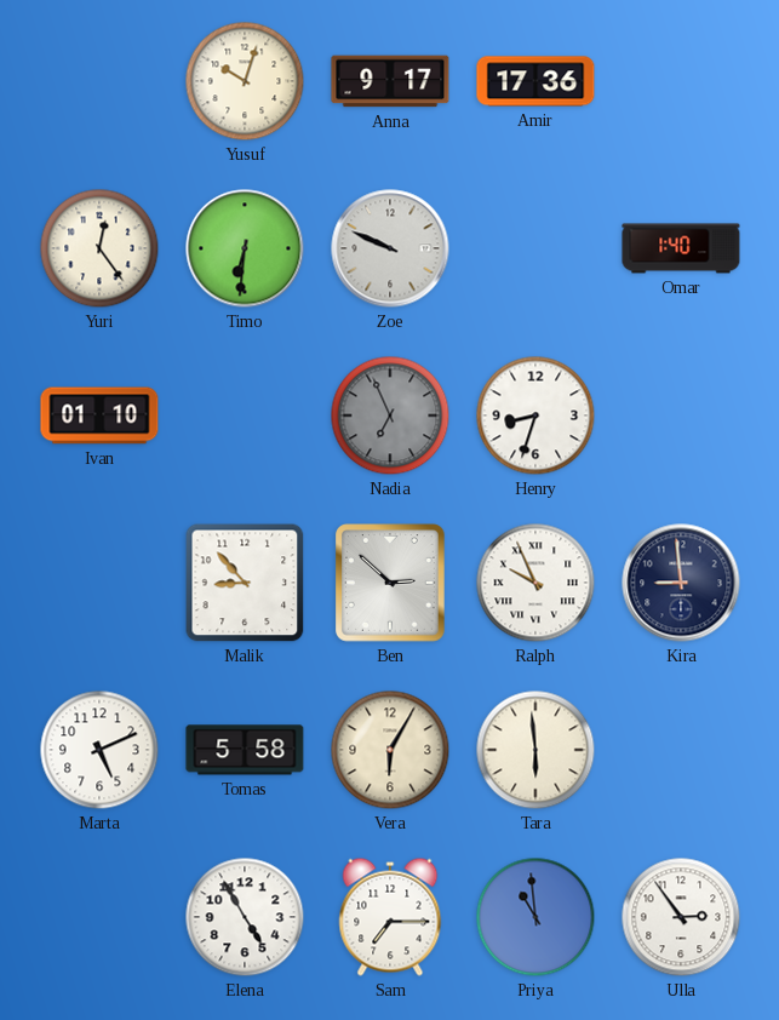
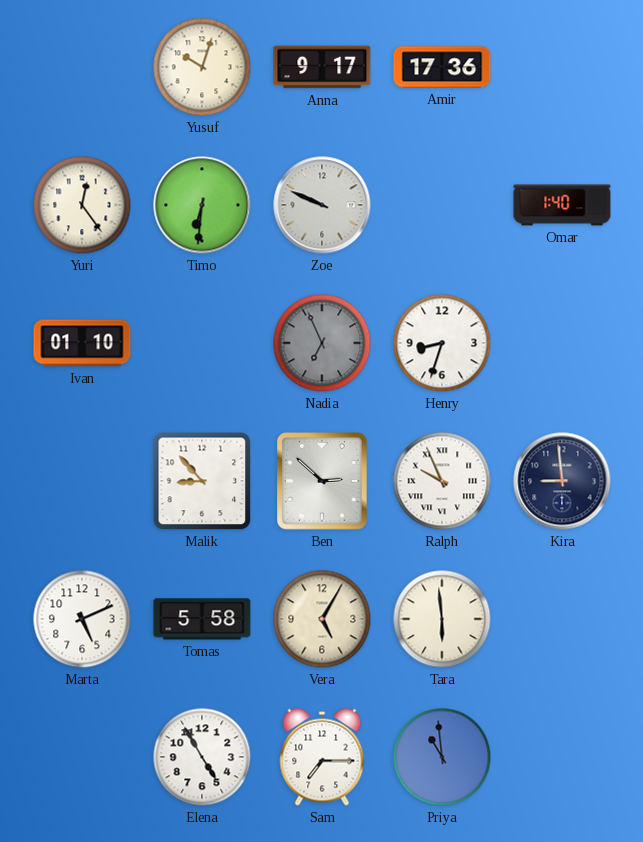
Vera: 6:05 -> 5:05 (322, 619)
Ulla: 2:54 -> none (681, 917)
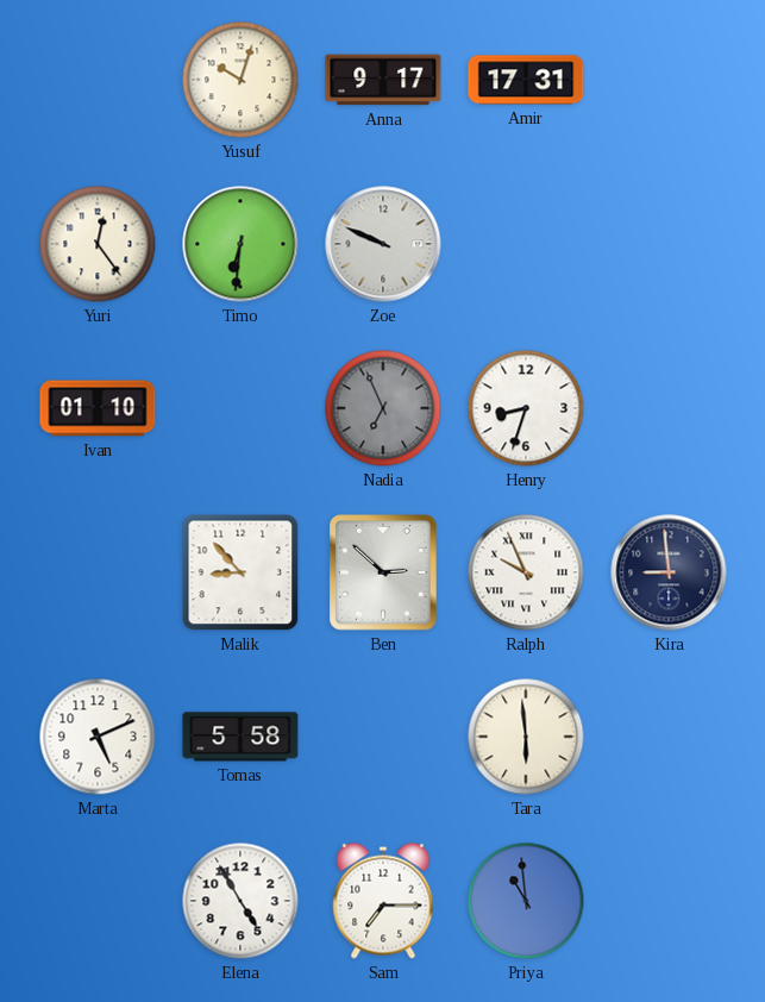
Amir: 17:36 -> 17:31 (526, 80)
Omar: 1:40 -> none (562, 205)
Vera: 5:05 -> none (322, 619)
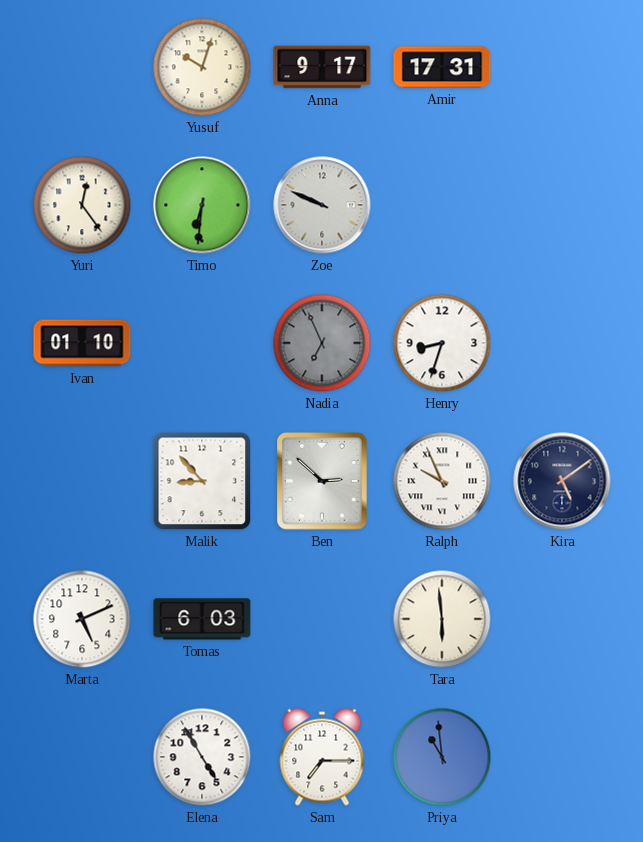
Kira: 8:59 -> 5:09 (562, 481)
Tomas: 5:58 -> 6:03 (202, 619)
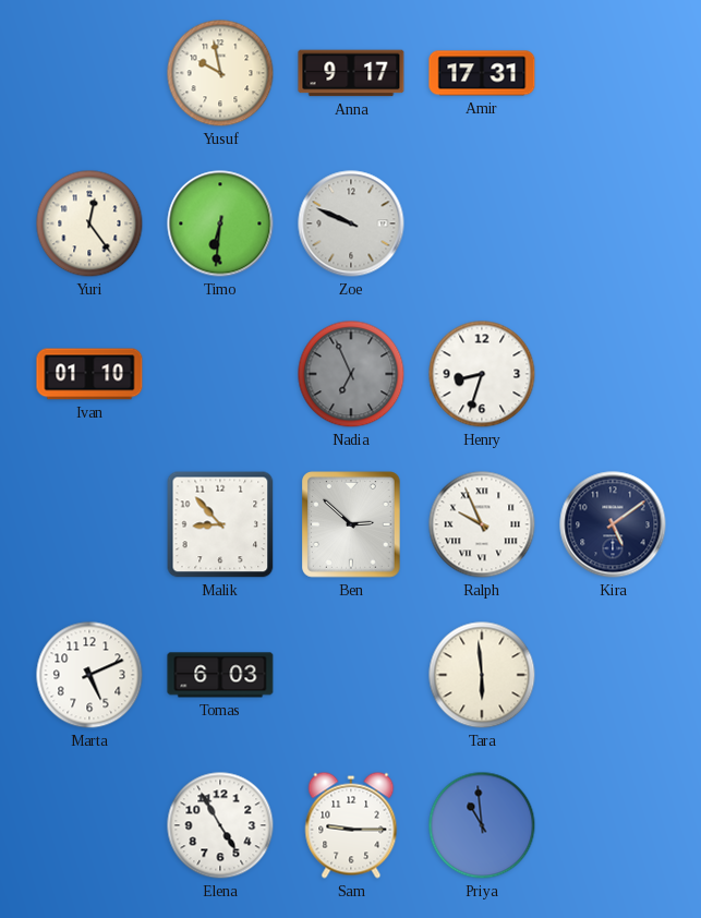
Yusuf: 10:03 -> 9:58 (220, 73)
Sam: 7:15 -> 9:15 (351, 825)
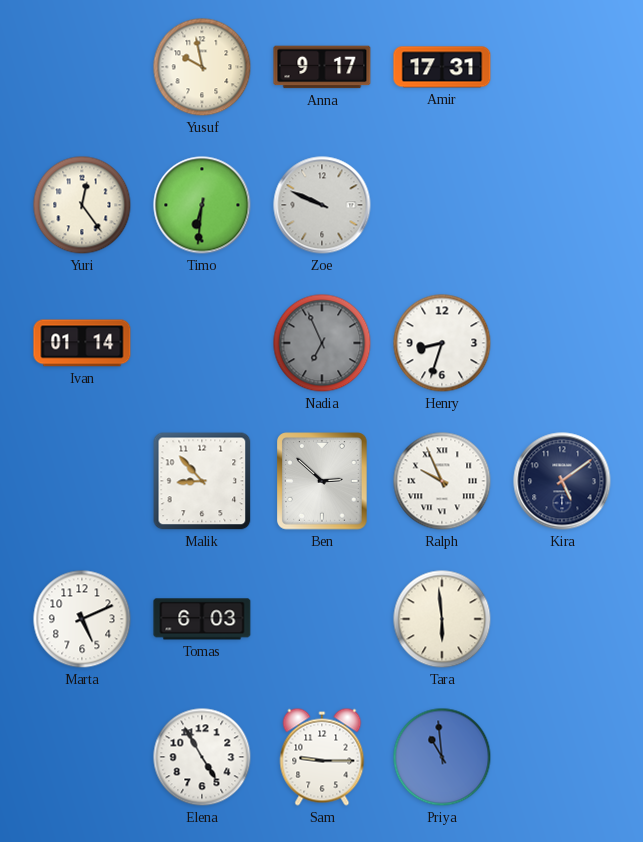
Ivan: 01:10 -> 01:14 (82, 343)
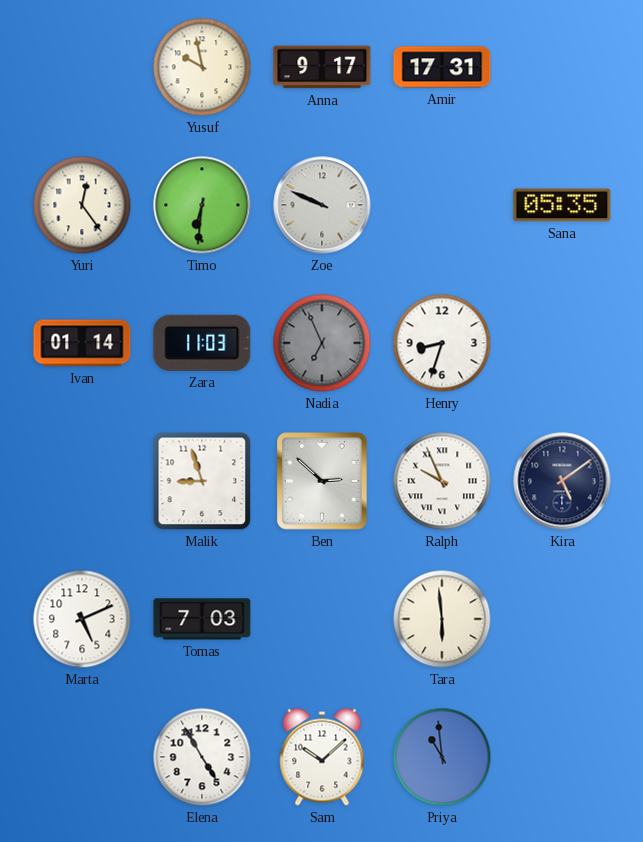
Sana: none -> 05:35 (562, 205)
Zara: none -> 11:03 (202, 343)
Malik: 8:53 -> 8:57 (202, 481)
Tomas: 6:03 -> 7:03 (202, 619)
Sam: 9:15 -> 10:08 (322, 757)
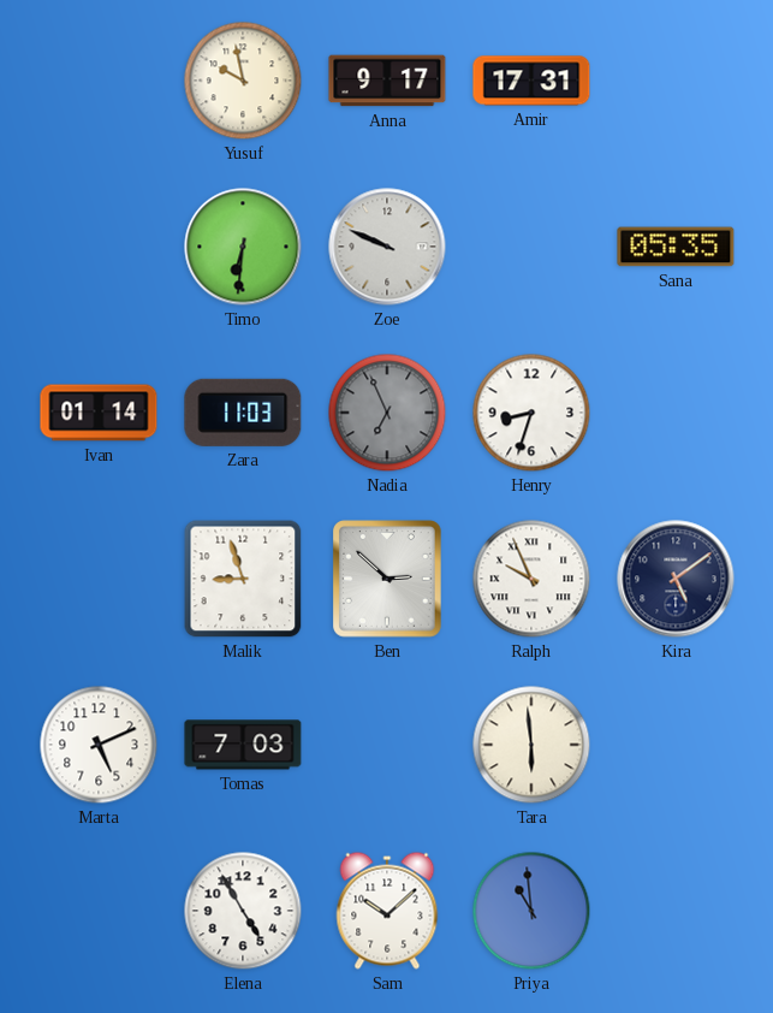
Yuri: 12:24 -> none (82, 205)
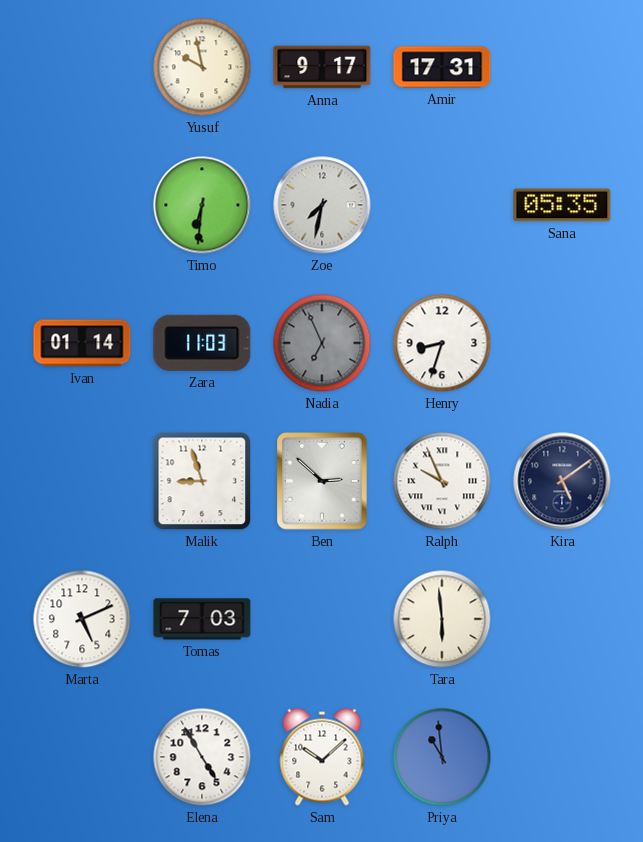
Zoe: 9:49 -> 7:32 (322, 205)
